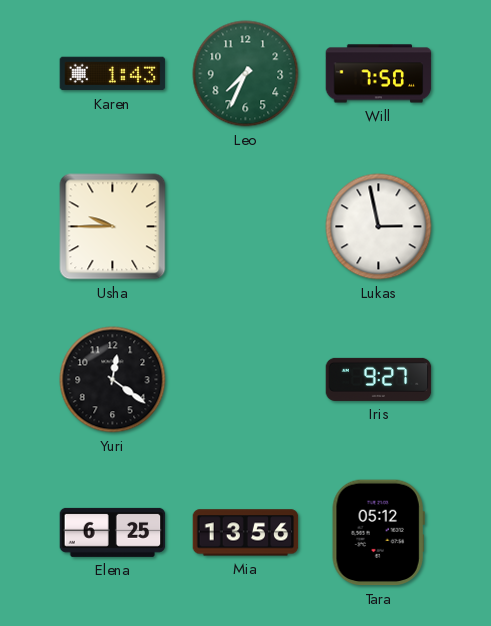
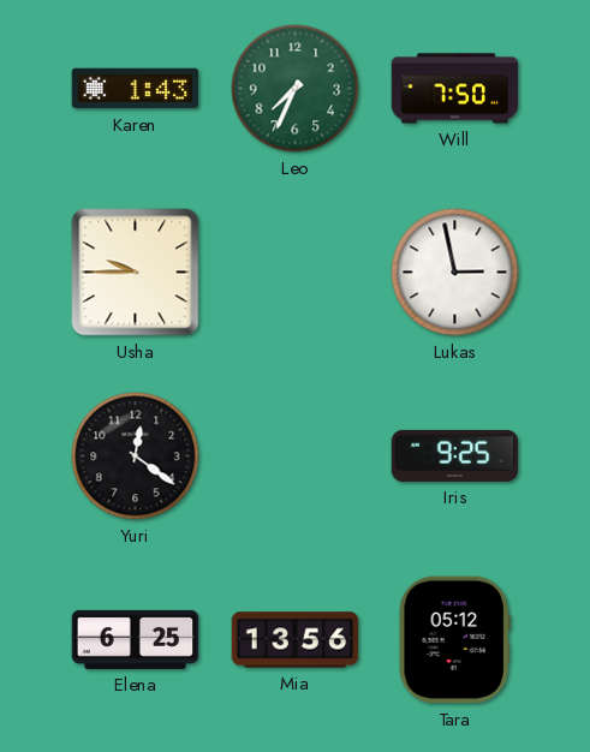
Iris: 9:27 -> 9:25 (455, 455)
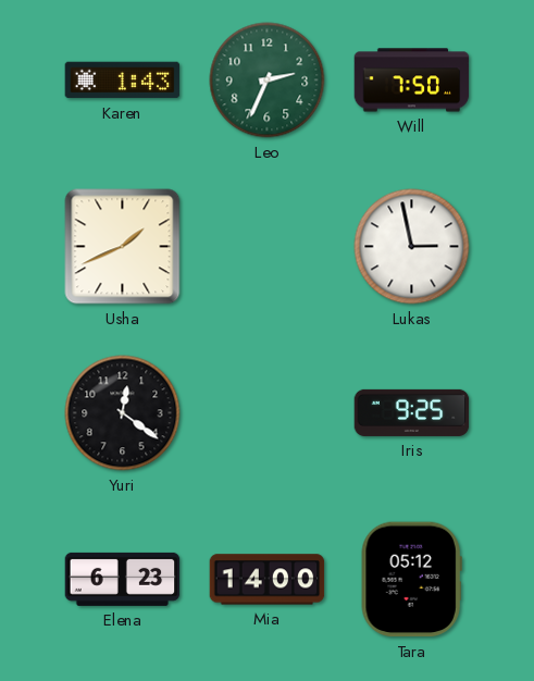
Leo: 7:34 -> 2:34 (268, 81)
Usha: 9:45 -> 1:41 (123, 247)
Elena: 6:25 -> 6:23 (123, 579)
Mia: 13:56 -> 14:00 (268, 580)
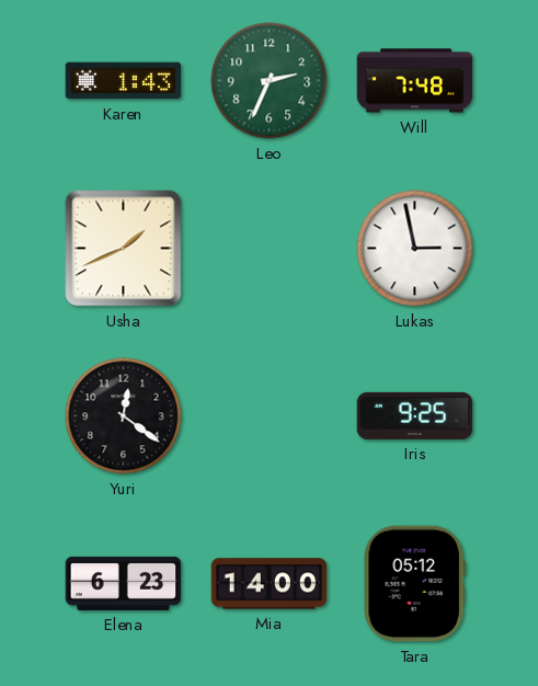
Will: 7:50 -> 7:48 (415, 81)
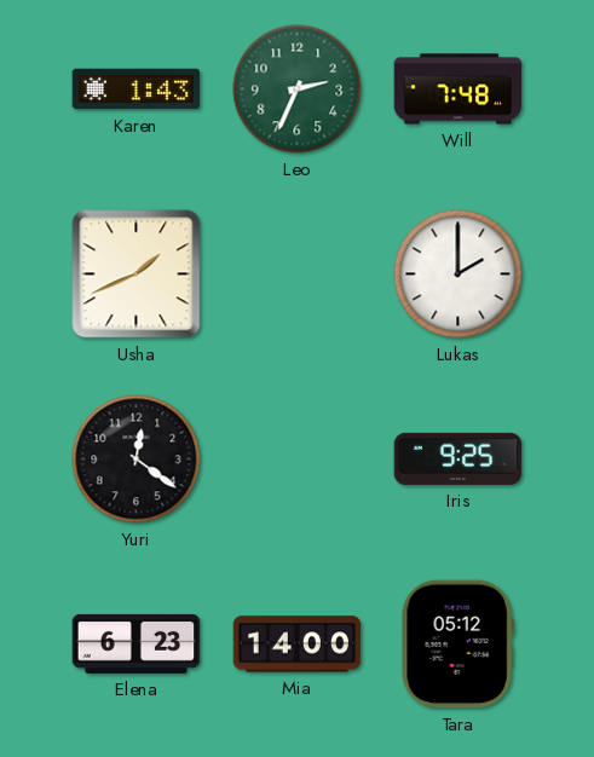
Lukas: 2:58 -> 2:00 (459, 275)
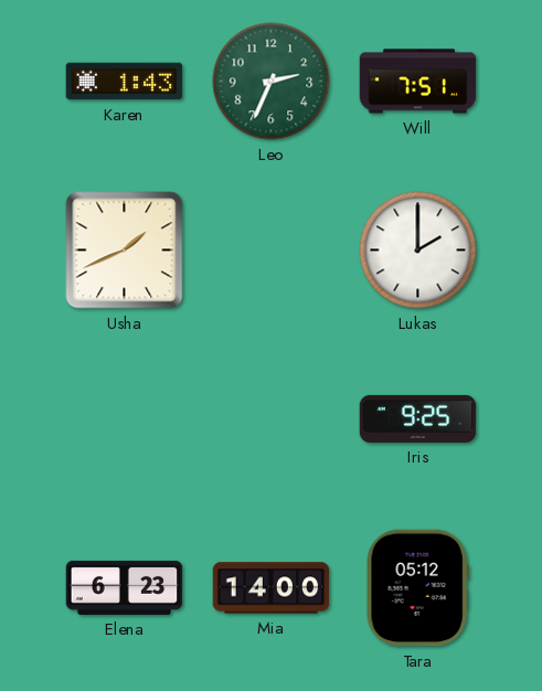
Will: 7:48 -> 7:51 (418, 82)
Yuri: 12:21 -> none (137, 460)
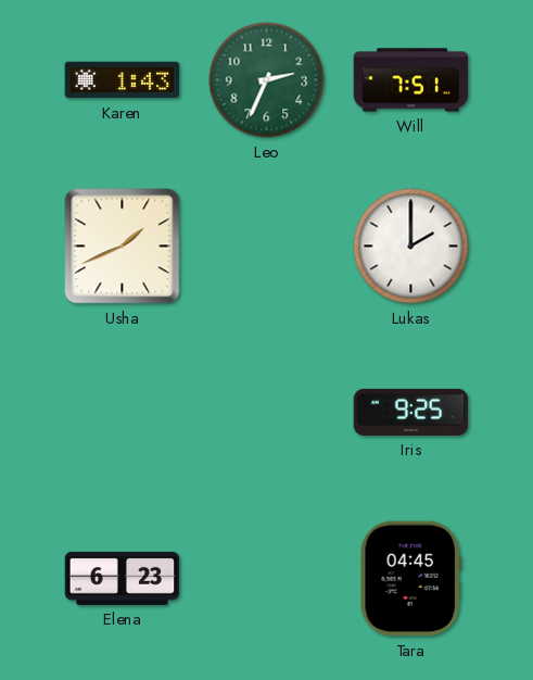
Mia: 14:00 -> none (272, 588)
Tara: 05:12 -> 04:45 (410, 579)
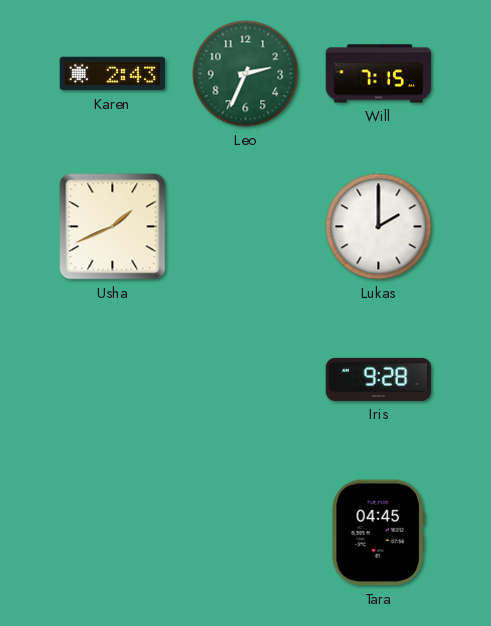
Karen: 1:43 -> 2:43 (113, 74)
Will: 7:51 -> 7:15 (379, 74)
Iris: 9:25 -> 9:28 (379, 379)
Elena: 6:23 -> none (123, 578)
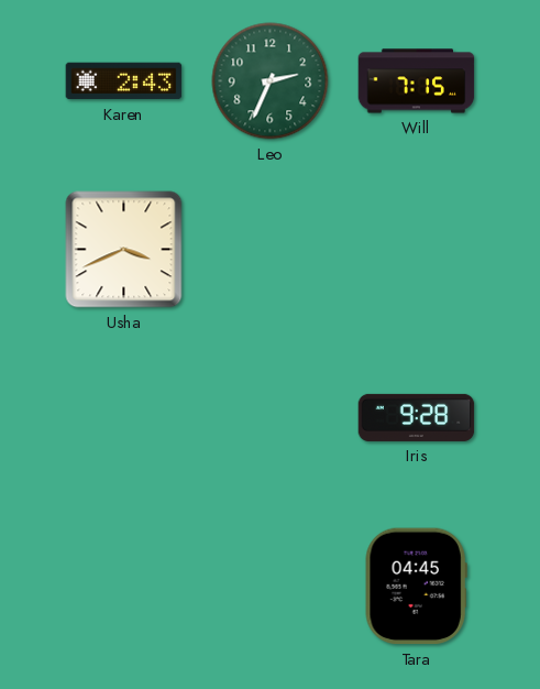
Usha: 1:41 -> 3:41 (124, 250)
Lukas: 2:00 -> none (379, 227)
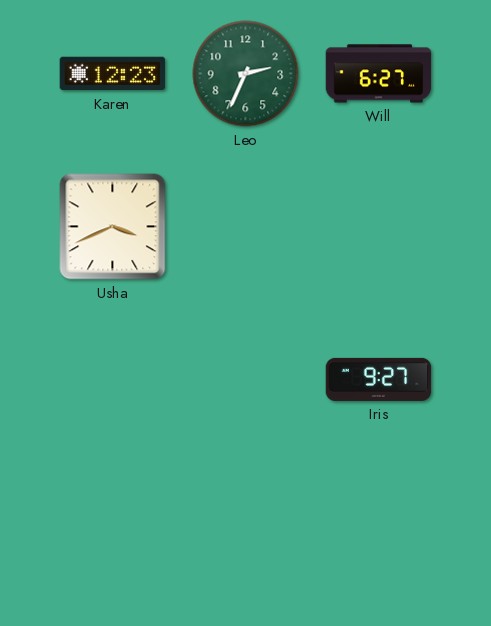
Karen: 2:43 -> 12:23 (113, 74)
Will: 7:15 -> 6:27 (379, 74)
Iris: 9:28 -> 9:27 (379, 379)
Tara: 04:45 -> none (416, 587)
